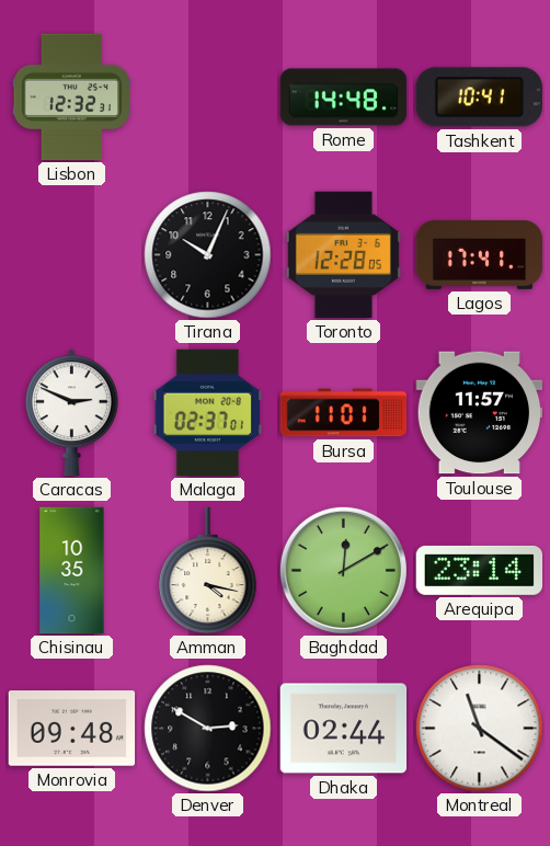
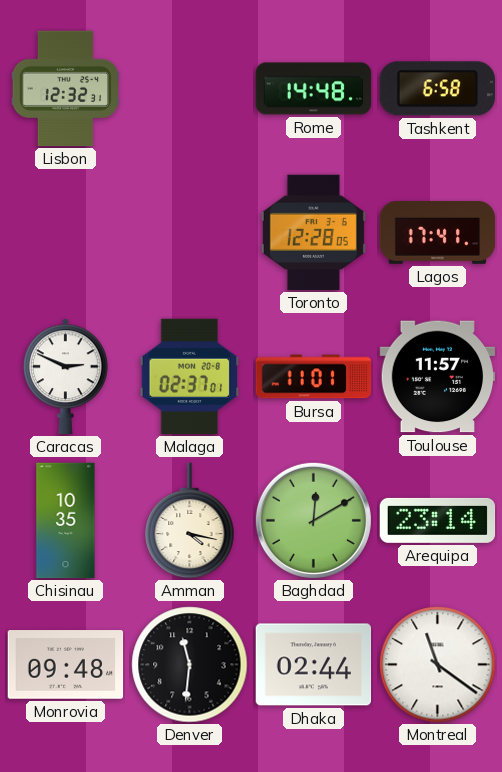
Tashkent: 10:41 -> 6:58 (437, 89)
Tirana: 10:04 -> none (208, 255)
Denver: 2:50 -> 11:31 (190, 665)
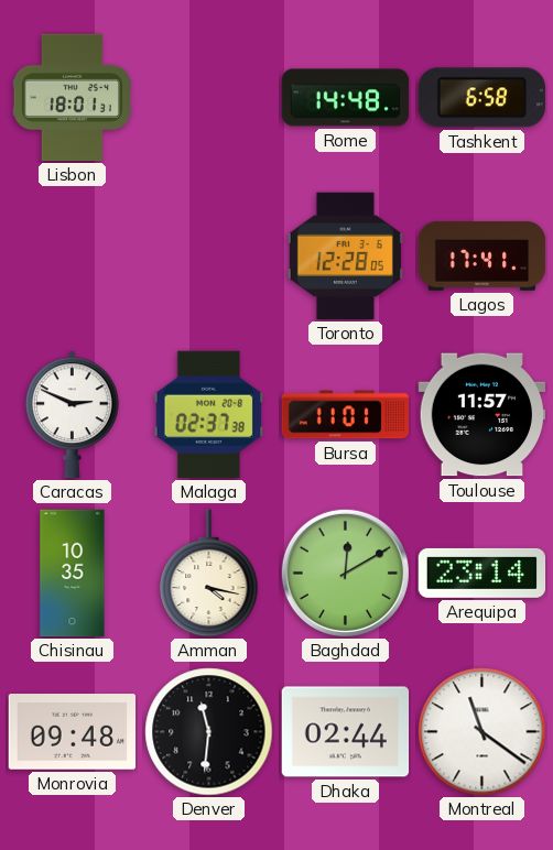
Lisbon: 12:32 -> 18:01 (73, 98)
Malaga: 02:37:01 -> 02:37:38 (208, 415)
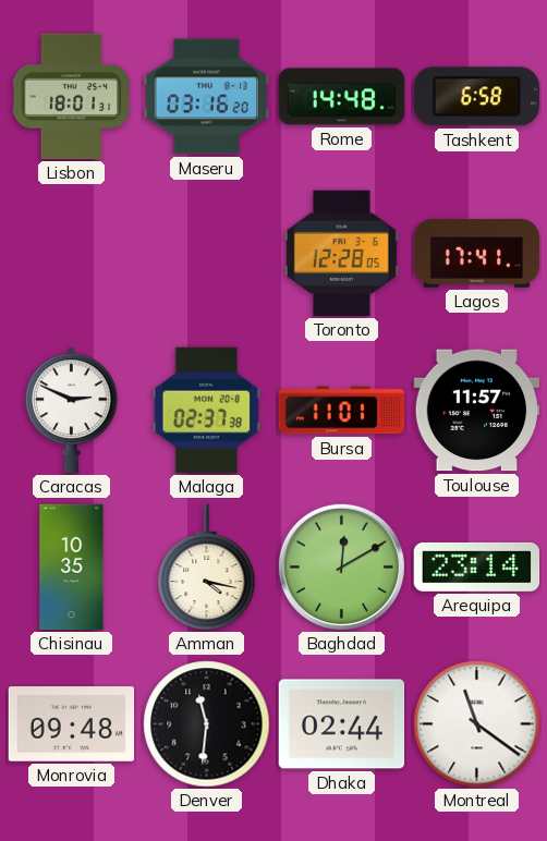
Maseru: none -> 03:16 (207, 97)
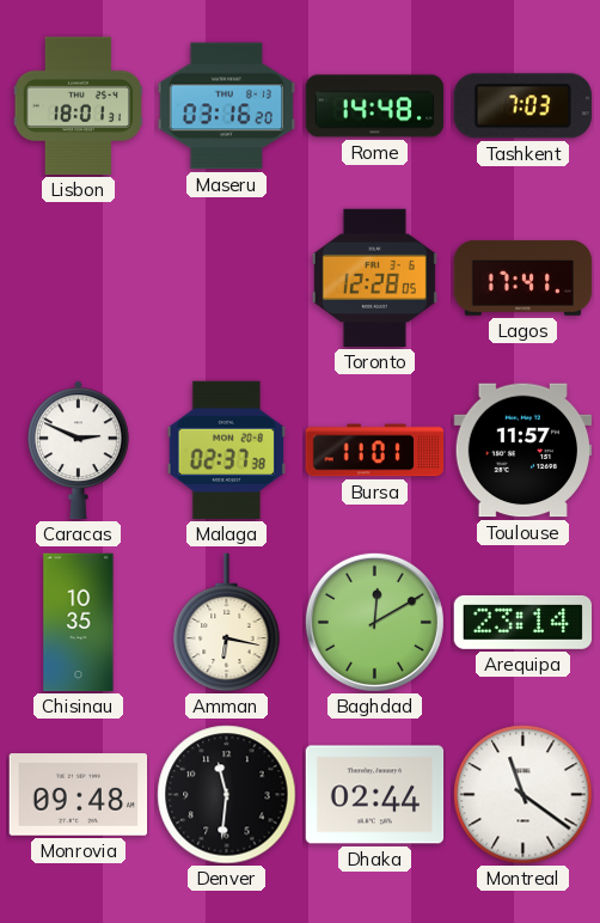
Tashkent: 6:58 -> 7:03 (522, 106)
Amman: 4:17 -> 6:17 (227, 623)
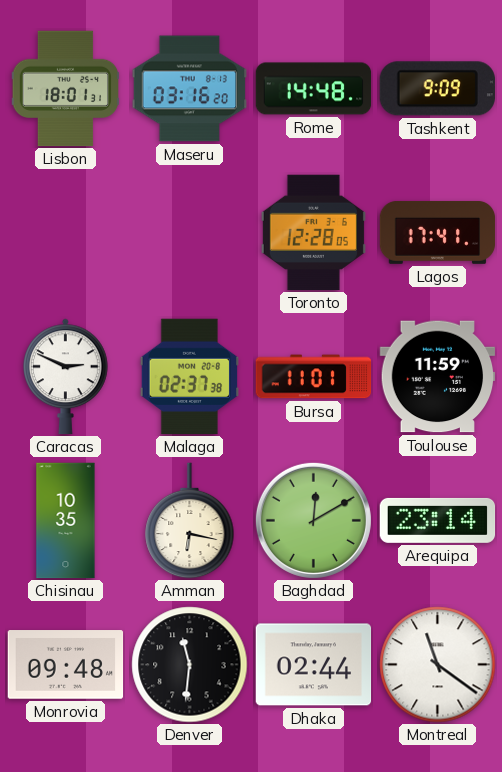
Tashkent: 7:03 -> 9:09 (437, 89)
Toulouse: 11:57 -> 11:59 (438, 377)
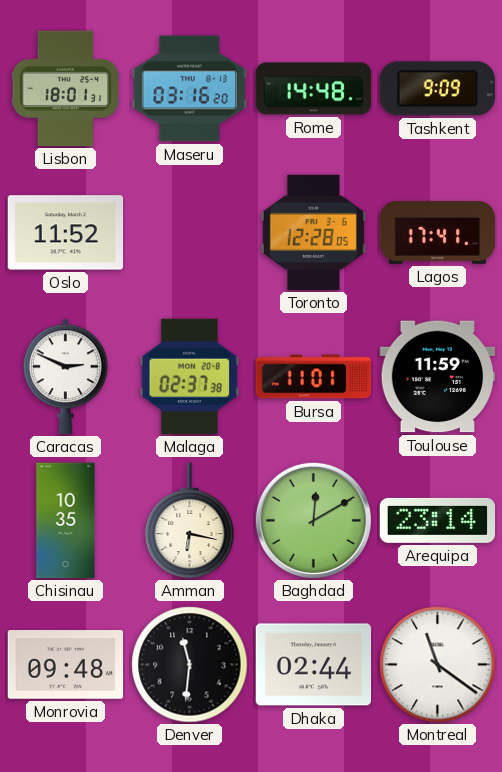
Oslo: none -> 11:52 (66, 233)
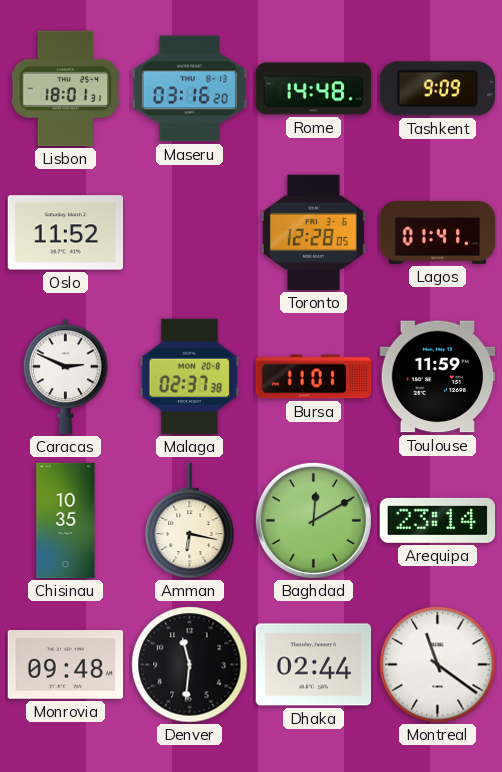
Lagos: 17:41 -> 01:41 (438, 232)
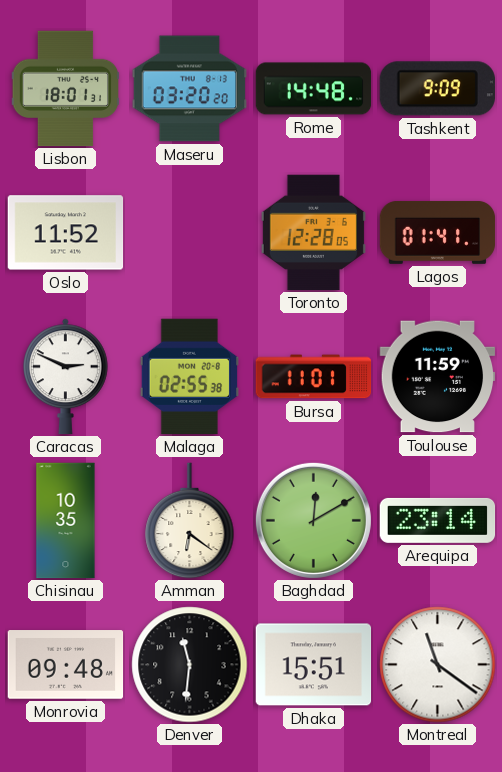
Maseru: 03:16 -> 03:20 (190, 89)
Malaga: 02:37 -> 02:55 (189, 377)
Amman: 6:17 -> 6:21 (190, 521)
Dhaka: 02:44 -> 15:51 (314, 665)
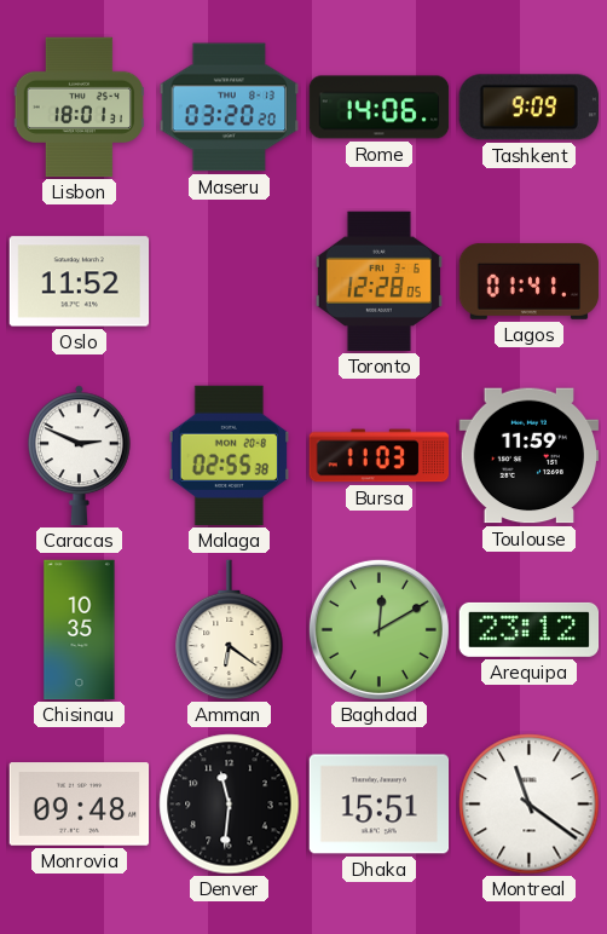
Rome: 14:48 -> 14:06 (380, 108)
Bursa: 11:01 -> 11:03 (380, 456)
Arequipa: 23:14 -> 23:12 (530, 629)
